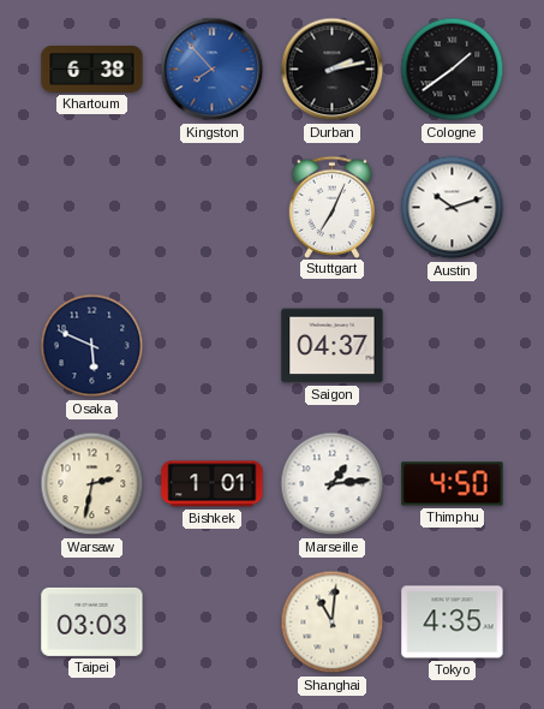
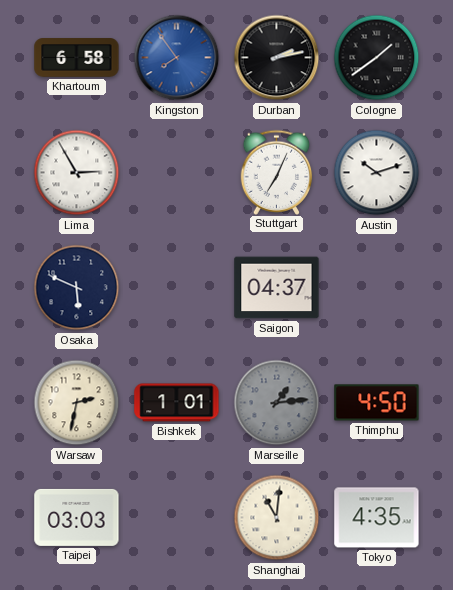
Khartoum: 6:38 -> 6:58 (77, 58)
Kingston: 7:53 -> 7:54 (177, 58)
Lima: none -> 2:55 (77, 173)
Marseille dial: white -> grey (277, 403)
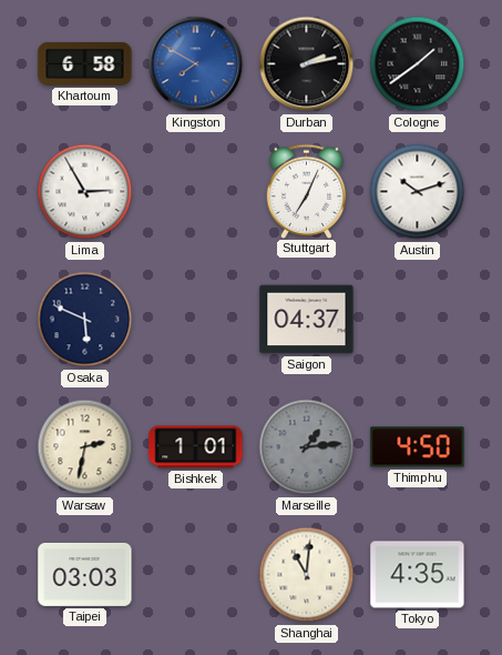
Kingston: 7:54 -> 7:50 (196, 64)
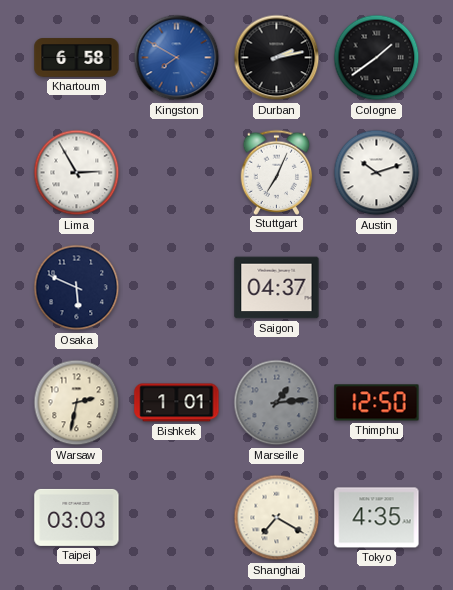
Thimphu: 4:50 -> 12:50 (377, 403)
Shanghai: 11:01 -> 7:20 (277, 518)
